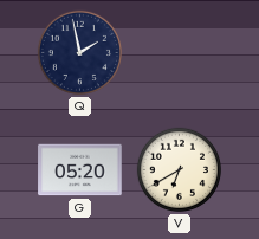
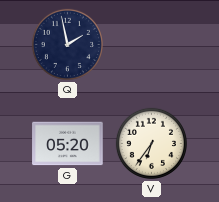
V: 6:40 -> 6:36 (151, 143)
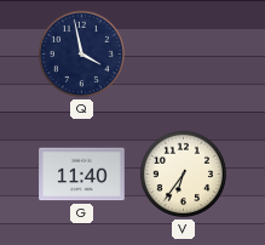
Q: 1:58 -> 3:58 (81, 53)
G: 05:20 -> 11:40 (82, 175)
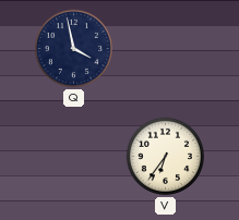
G: 11:40 -> none (82, 175)
